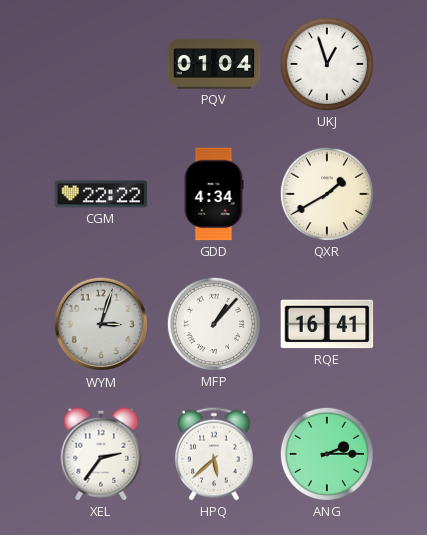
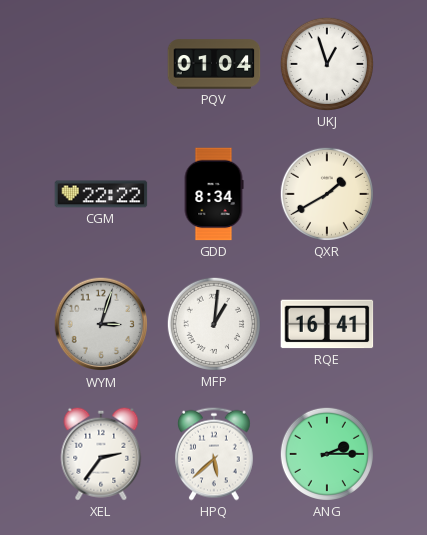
GDD: 4:34 -> 8:34 (214, 194)
MFP: 1:07 -> 1:01 (214, 324)
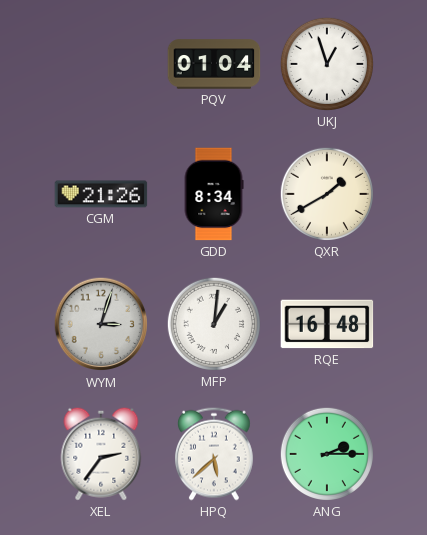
CGM: 22:22 -> 21:26 (101, 194)
RQE: 16:41 -> 16:48 (327, 324)
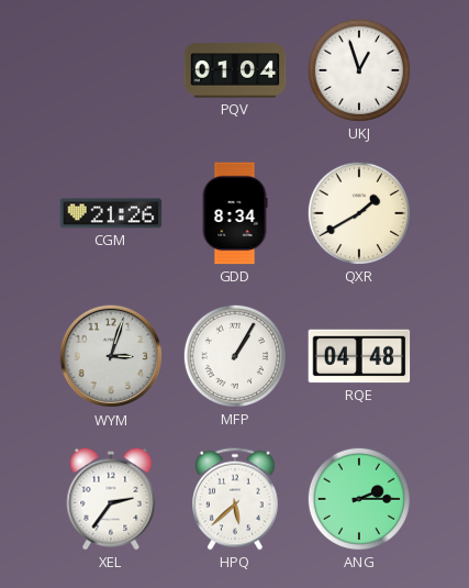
MFP: 1:01 -> 1:05 (235, 356)
RQE: 16:48 -> 04:48 (359, 356)
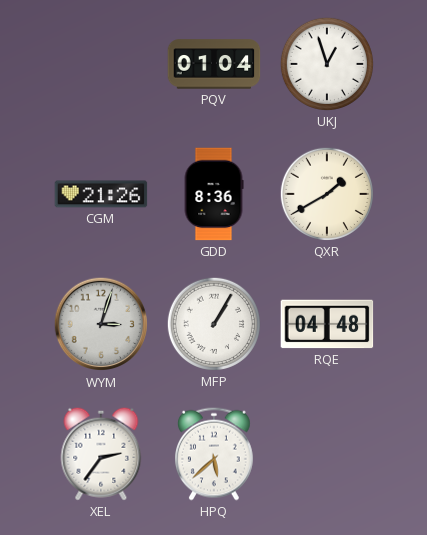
GDD: 8:34 -> 8:36 (214, 194)
ANG: 2:15 -> none (359, 499)
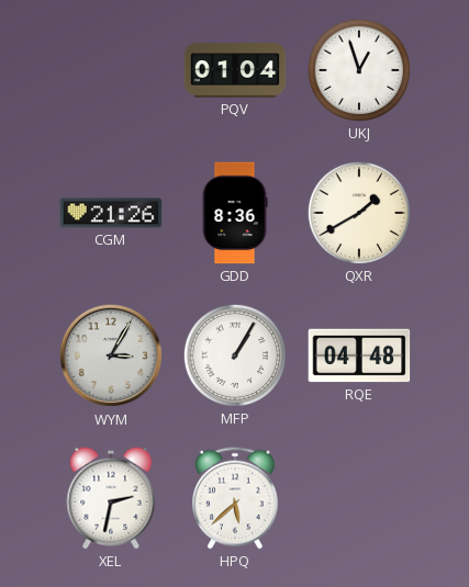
WYM: 3:03 -> 3:05 (111, 355)
XEL: 2:36 -> 2:32 (111, 498)
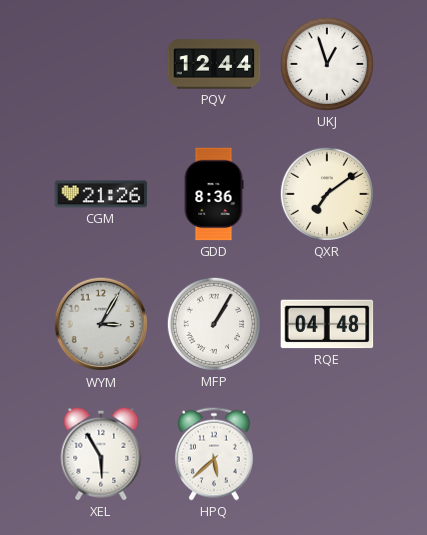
PQV: 01:04 -> 12:44 (214, 64)
QXR: 1:40 -> 7:09 (327, 194)
XEL: 2:32 -> 5:55 (101, 454)
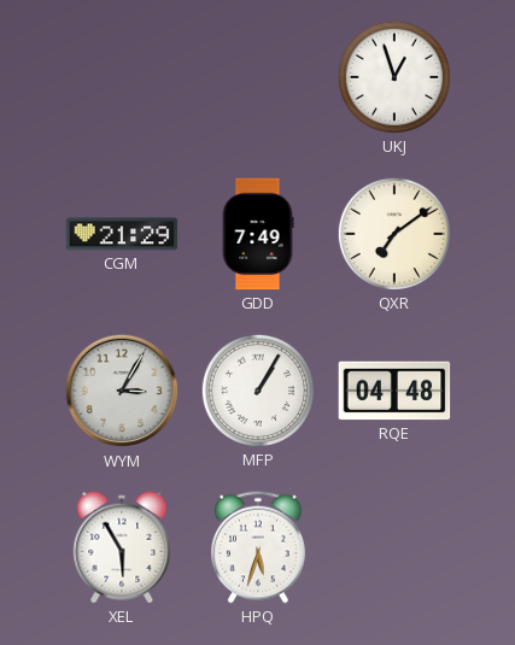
PQV: 12:44 -> none (214, 64)
CGM: 21:26 -> 21:29 (122, 234)
GDD: 8:36 -> 7:49 (258, 234)
HPQ: 5:38 -> 5:33 (259, 547)
